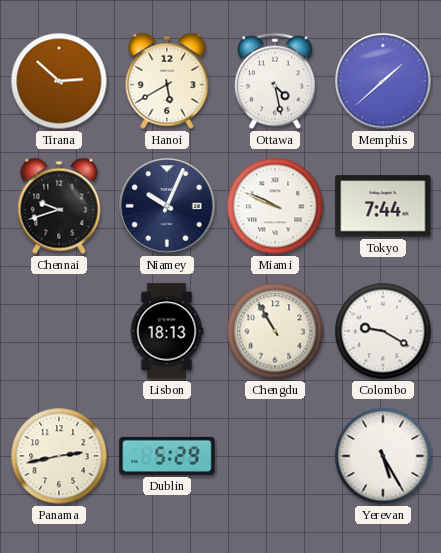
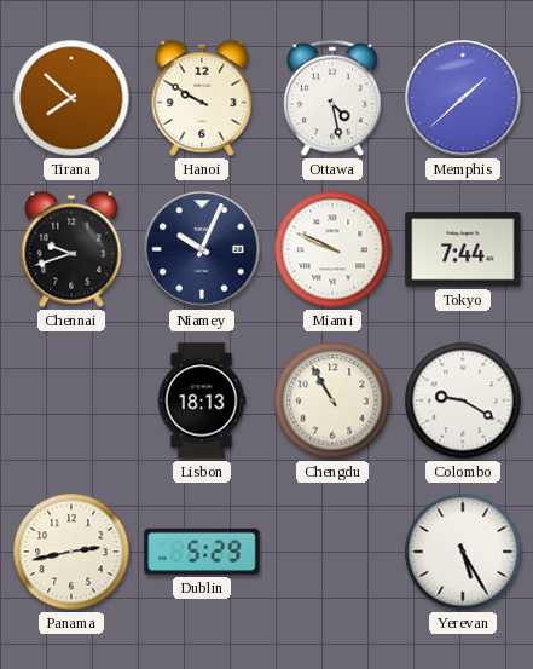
Tirana: 2:52 -> 7:52 (71, 98)
Hanoi: 5:40 -> 9:50 (202, 98)
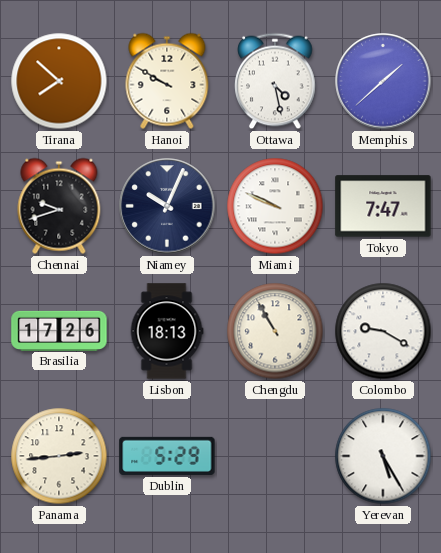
Tokyo: 7:44 -> 7:47 (383, 206)
Brasilia: none -> 17:26 (59, 330)
Panama: 2:43 -> 2:44 (59, 456)
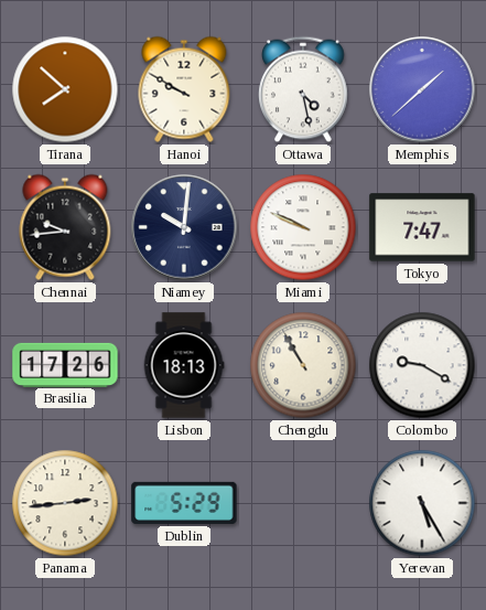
Chennai: 9:42 -> 9:44 (65, 227)
Niamey: 10:04 -> 10:01 (184, 227)
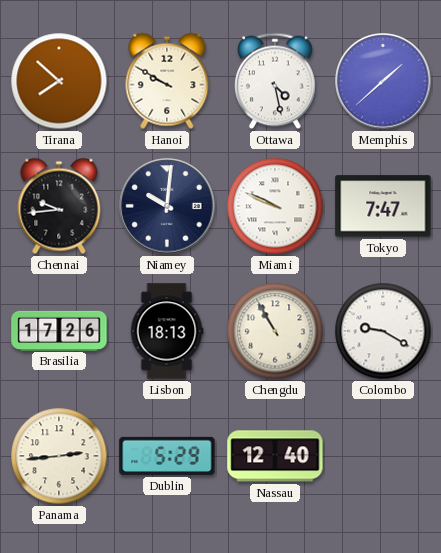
Nassau: none -> 12:40 (275, 456)
Yerevan: 5:25 -> none (422, 503)
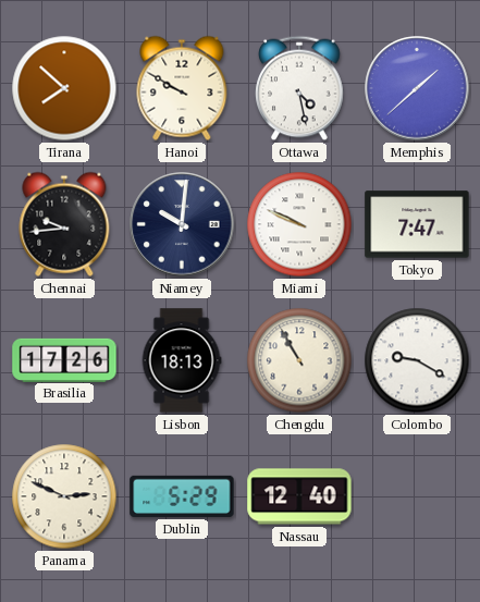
Panama: 2:44 -> 2:49 (64, 496)
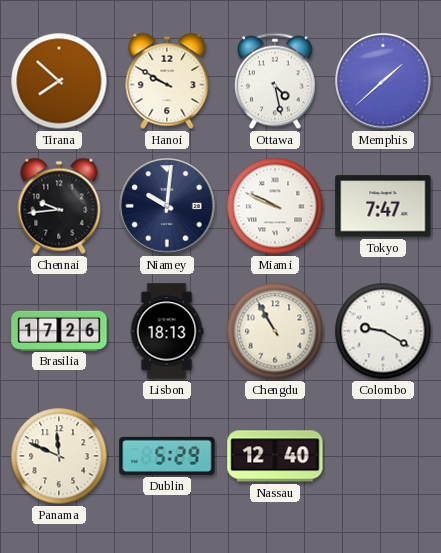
Panama: 2:49 -> 11:49 (59, 456)
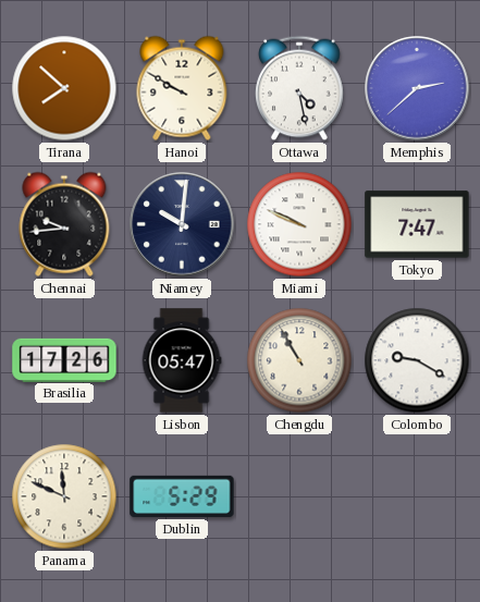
Memphis: 1:38 -> 2:38 (417, 88)
Lisbon: 18:13 -> 05:47 (182, 360)
Nassau: 12:40 -> none (275, 456)
